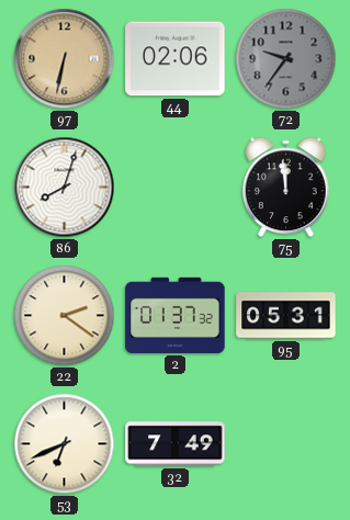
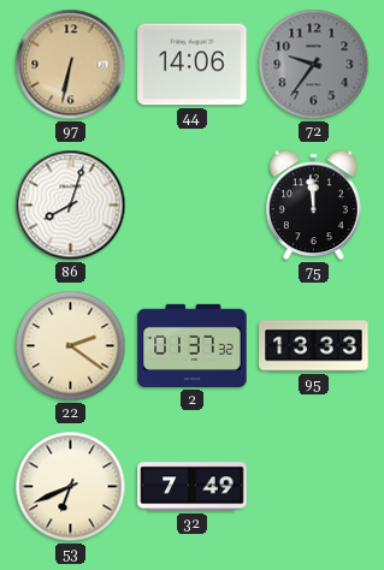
44: 02:06 -> 14:06 (193, 65)
95: 05:31 -> 13:33 (314, 346)
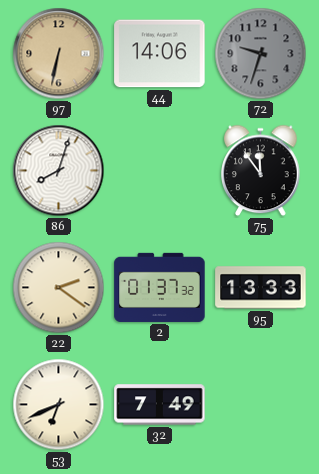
72: 9:36 -> 9:33 (261, 54)
75: 11:59 -> 11:54 (261, 171)
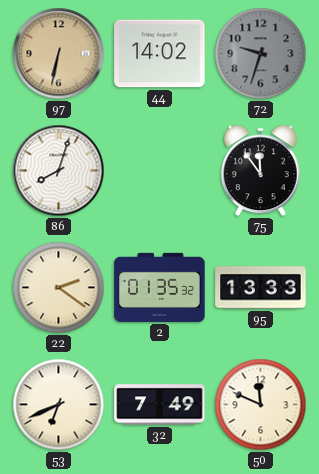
44: 14:06 -> 14:02 (160, 54)
2: 01:37 -> 01:35 (160, 287)
50: none -> 11:49 (261, 405)
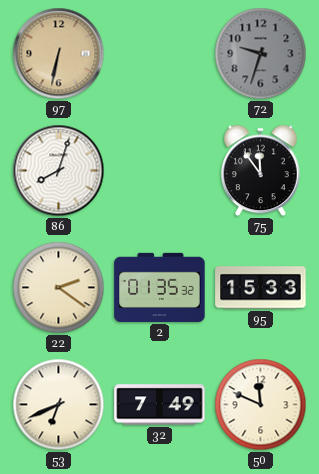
44: 14:02 -> none (160, 54)
95: 13:33 -> 15:33 (261, 288)
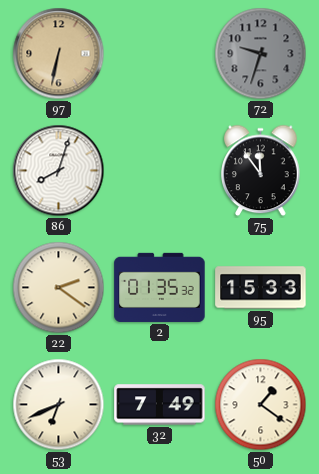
50: 11:49 -> 1:21 (261, 405)
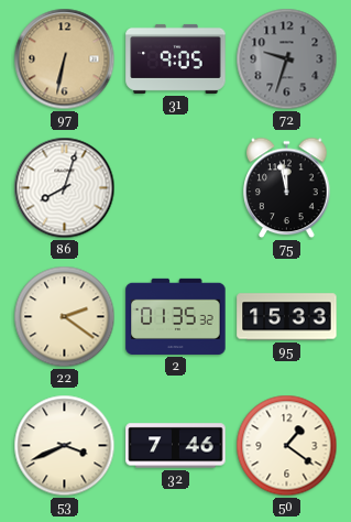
31: none -> 9:05 (176, 58)
75: 11:54 -> 11:58 (287, 188)
53: 6:41 -> 3:41 (65, 446)
32: 7:49 -> 7:46 (176, 446)
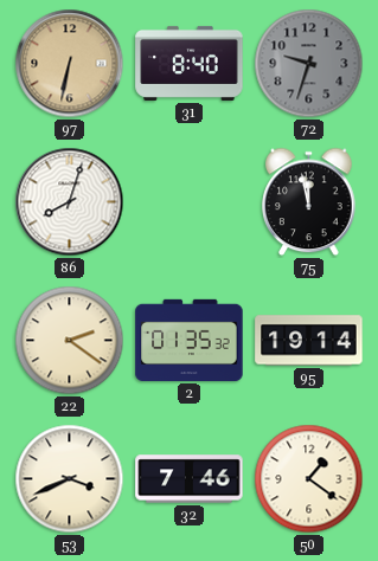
31: 9:05 -> 8:40 (190, 63)
95: 15:33 -> 19:14 (309, 341)
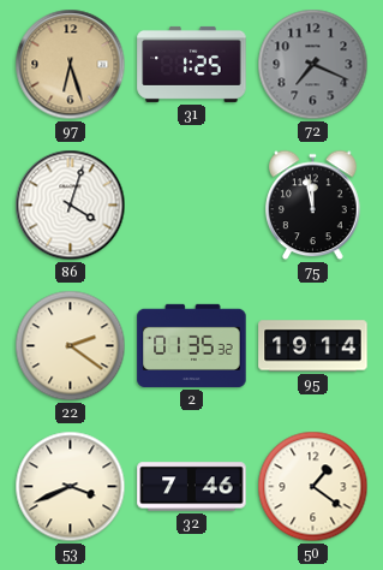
97: 6:32 -> 6:27 (71, 65)
31: 8:40 -> 1:25 (192, 64)
72: 9:33 -> 7:19 (313, 65)
86: 8:03 -> 4:03 (71, 206)
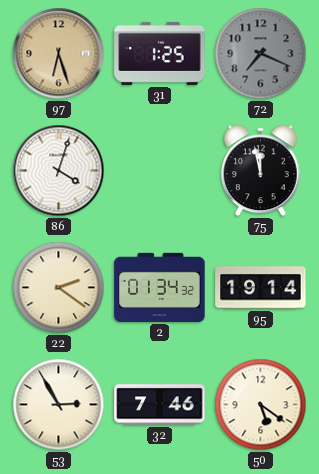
2: 01:35 -> 01:34 (160, 287)
53: 3:41 -> 2:55 (59, 405)
50: 1:21 -> 5:21 (261, 405)
